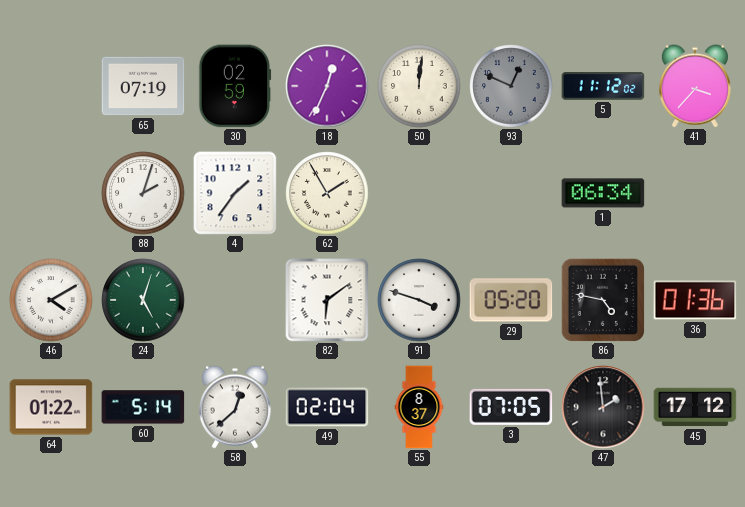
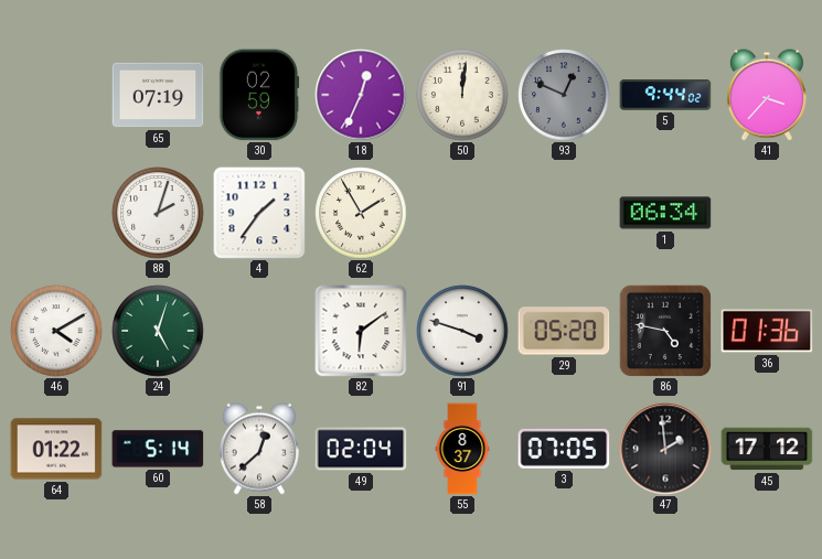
5: 11:12 -> 9:44 (665, 95)
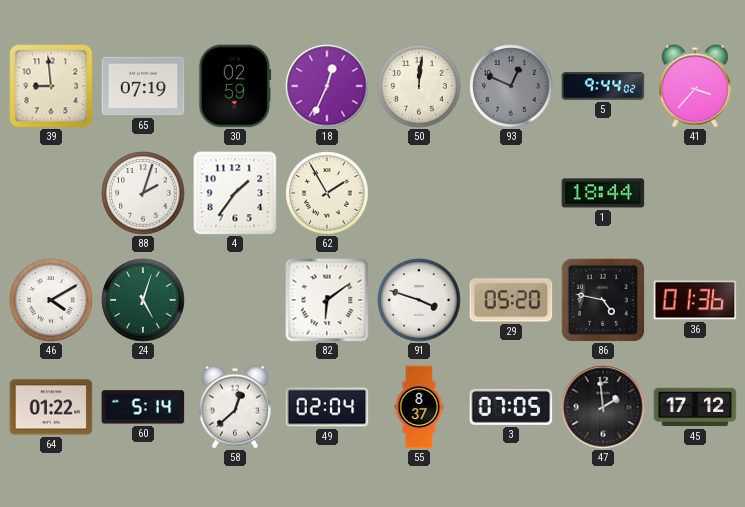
39: none -> 8:59 (51, 86)
1: 06:34 -> 18:44 (603, 193)
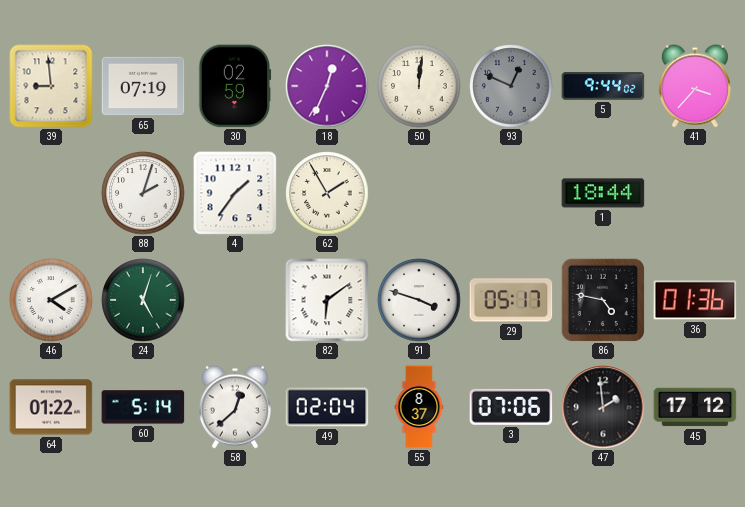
29: 05:20 -> 05:17 (511, 300)
3: 07:05 -> 07:06 (511, 407)
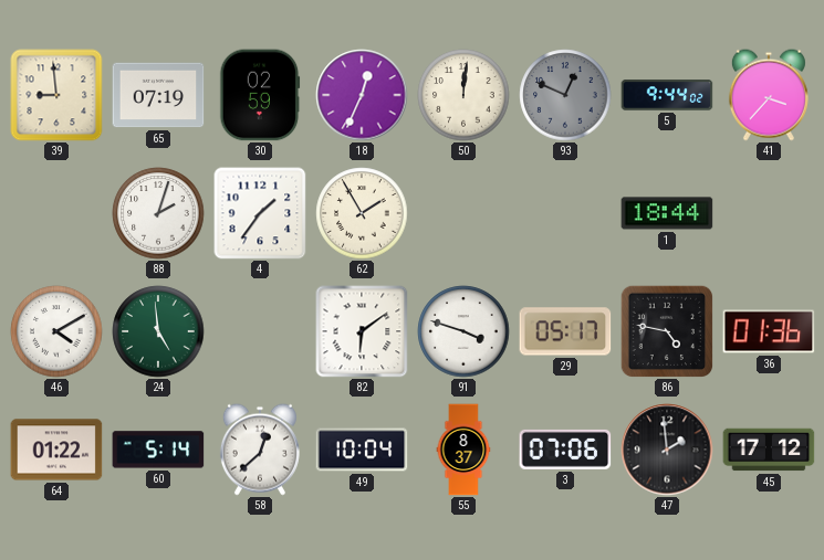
24: 5:03 -> 4:59 (158, 331)
49: 02:04 -> 10:04 (362, 450)
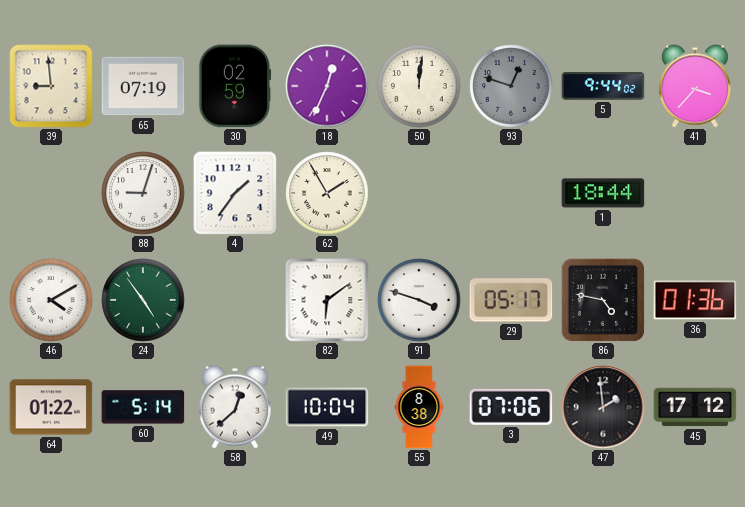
93: 12:49 -> 12:48 (511, 86)
88: 2:03 -> 9:03 (143, 193)
24: 4:59 -> 4:54 (143, 300)
55: 8:37 -> 8:38 (419, 407)
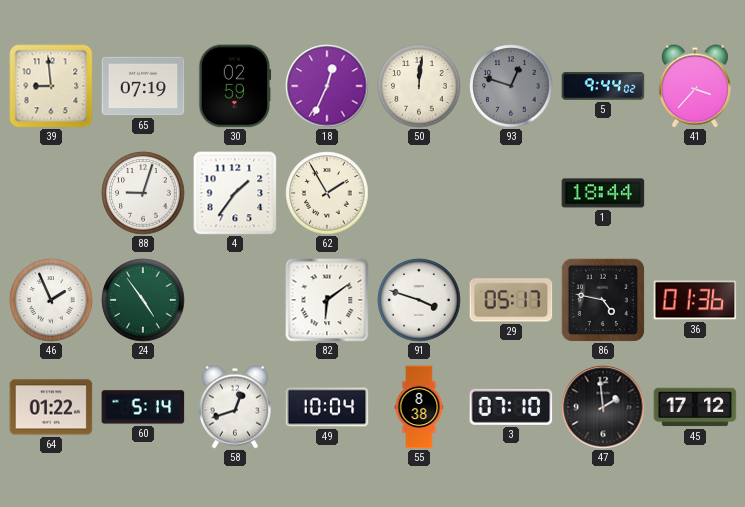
46: 4:10 -> 1:56 (51, 300)
58: 12:38 -> 12:42 (235, 407)
3: 07:06 -> 07:10 (511, 407)
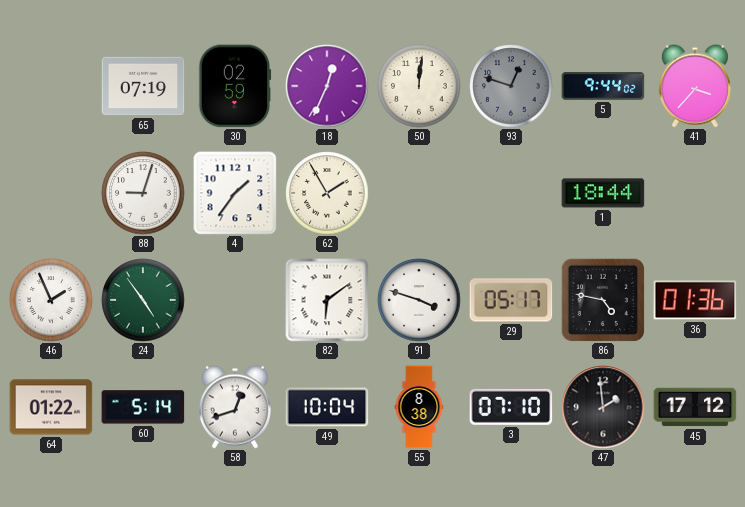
39: 8:59 -> none (51, 86)
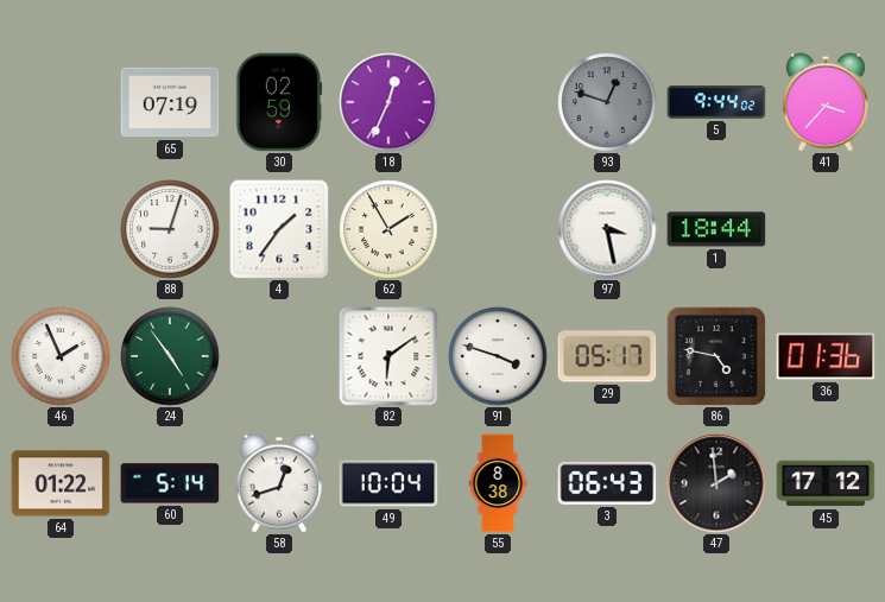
50: 12:01 -> none (419, 86)
97: none -> 3:28 (607, 229)
3: 07:10 -> 06:43 (607, 483)
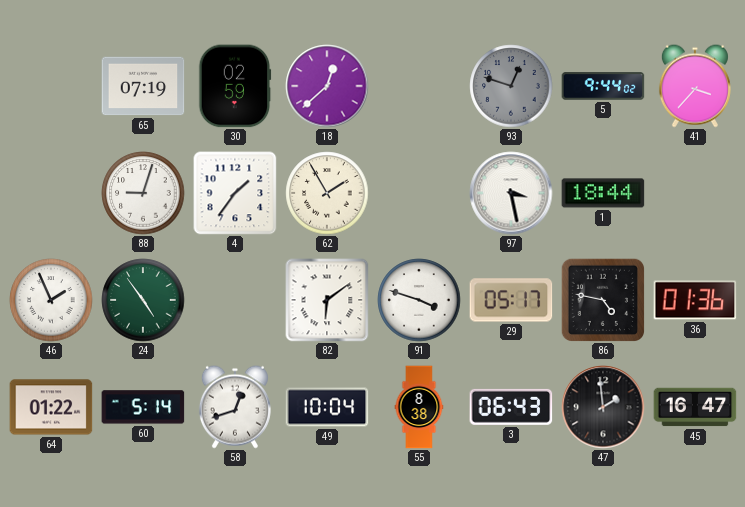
18: 12:34 -> 12:38 (327, 86)
45: 17:12 -> 16:47 (695, 407)
